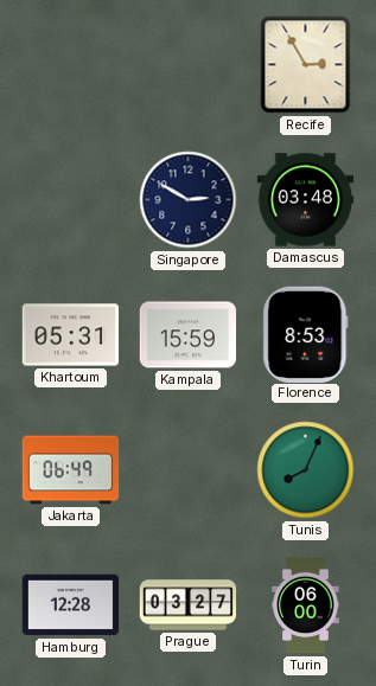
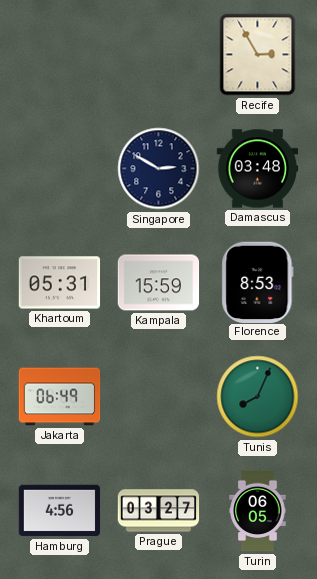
Hamburg: 12:28 -> 4:56 (60, 511)
Turin: 06:00 -> 06:05 (258, 511)
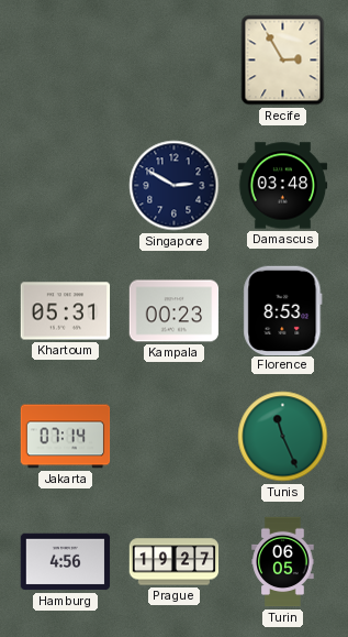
Kampala: 15:59 -> 00:23 (175, 311)
Jakarta: 06:49 -> 07:14 (66, 437)
Tunis: 8:04 -> 11:26 (283, 437)
Prague: 03:27 -> 19:27 (175, 562)
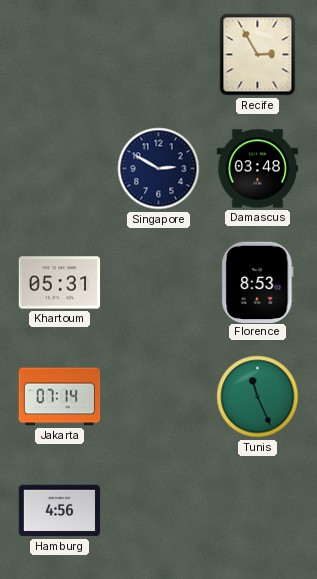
Kampala: 00:23 -> none (175, 311)
Prague: 19:27 -> none (175, 562)
Turin: 06:05 -> none (283, 562)
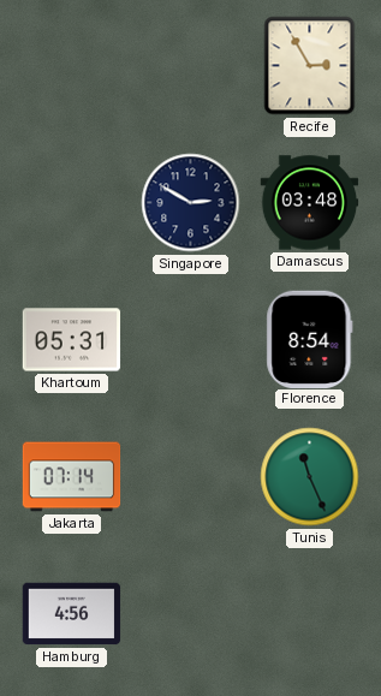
Florence: 8:53 -> 8:54 (310, 339)
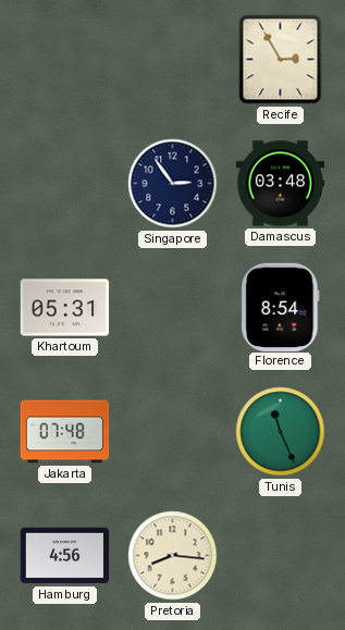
Singapore: 2:50 -> 2:54 (173, 184)
Jakarta: 07:14 -> 07:48 (65, 432)
Pretoria: none -> 8:16 (173, 556)
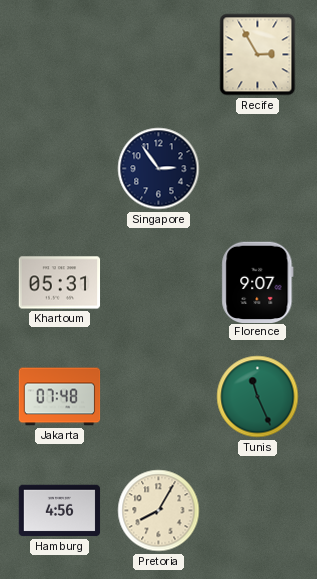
Damascus: 03:48 -> none (281, 184)
Florence: 8:54 -> 9:07 (258, 282)
Pretoria: 8:16 -> 8:05 (159, 511)
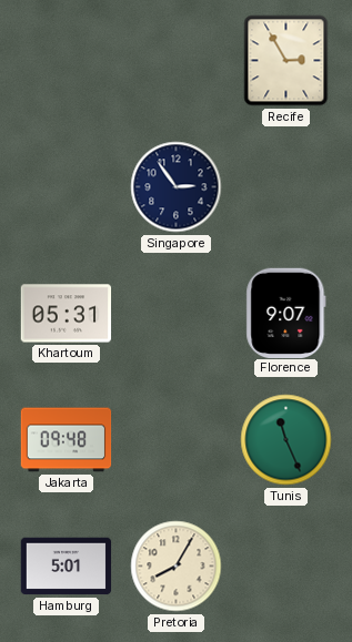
Jakarta: 07:48 -> 09:48 (67, 440)
Hamburg: 4:56 -> 5:01 (67, 567)
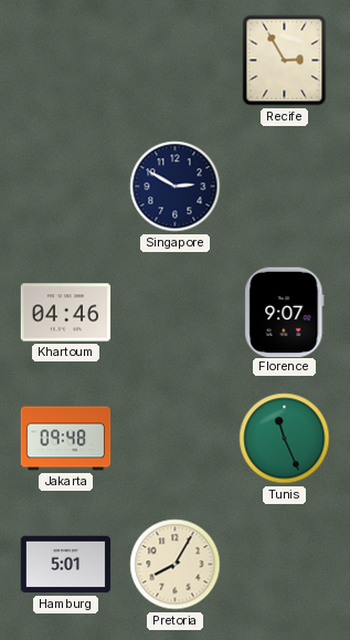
Singapore: 2:54 -> 2:50 (176, 187)
Khartoum: 05:31 -> 04:46 (66, 313)
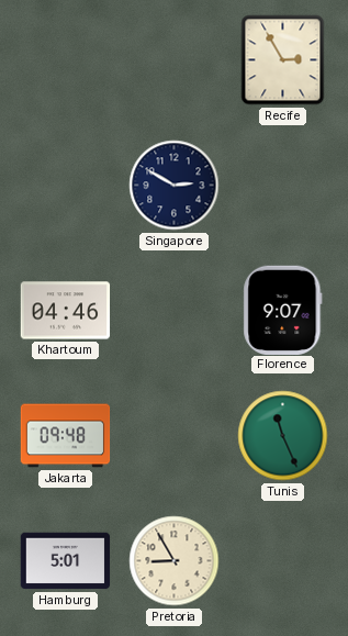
Pretoria: 8:05 -> 8:55 (175, 561)
